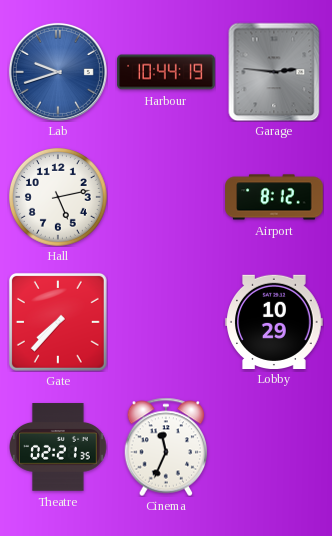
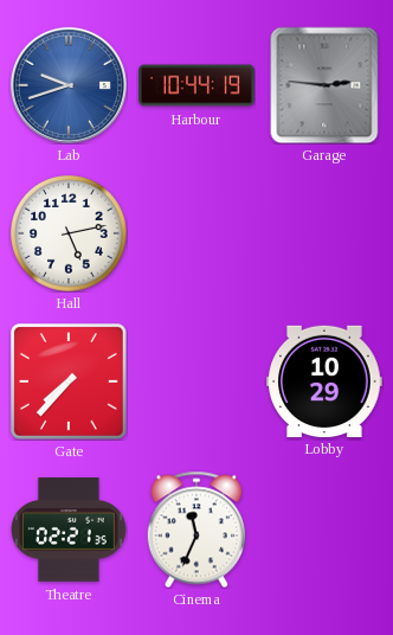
Airport: 8:12 -> none (274, 197)
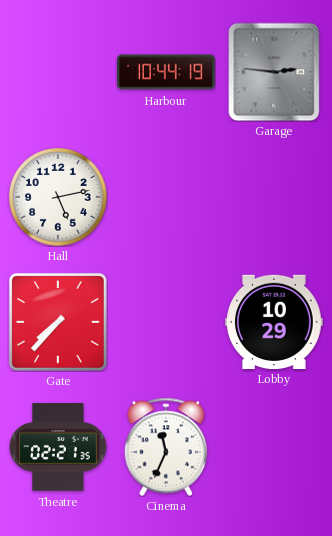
Lab: 9:42 -> none (69, 85)
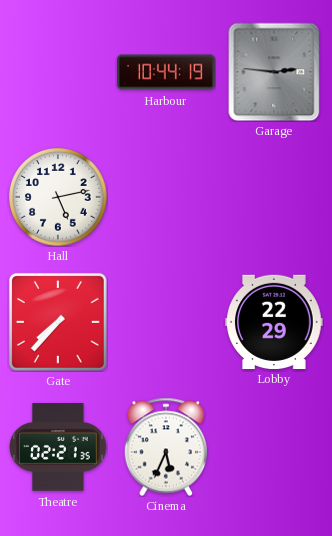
Lobby: 10:29 -> 22:29 (274, 321)
Cinema: 11:34 -> 5:34 (166, 447)
